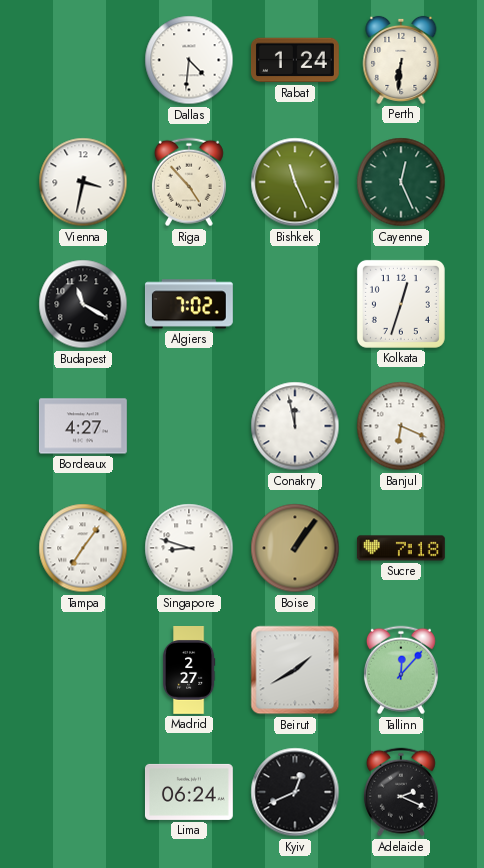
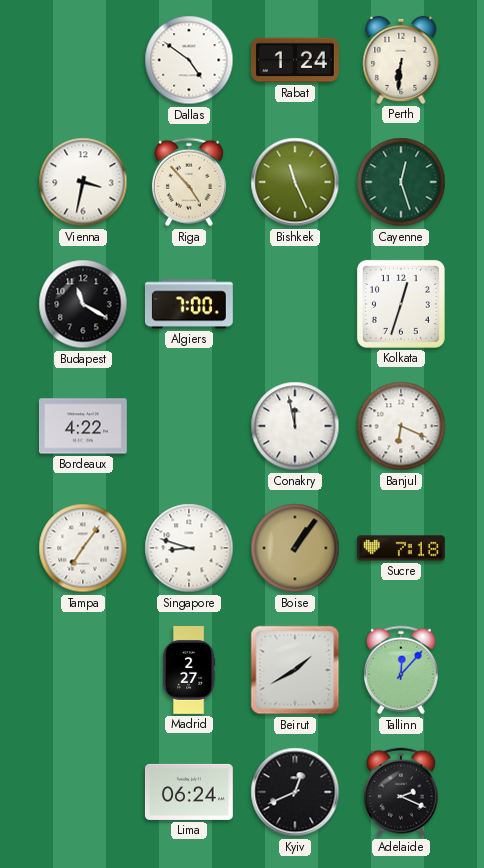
Dallas: 4:31 -> 4:51 (189, 60)
Cayenne: 12:26 -> 12:27 (401, 182)
Algiers: 7:02 -> 7:00 (189, 304)
Bordeaux: 4:27 -> 4:22 (83, 426)
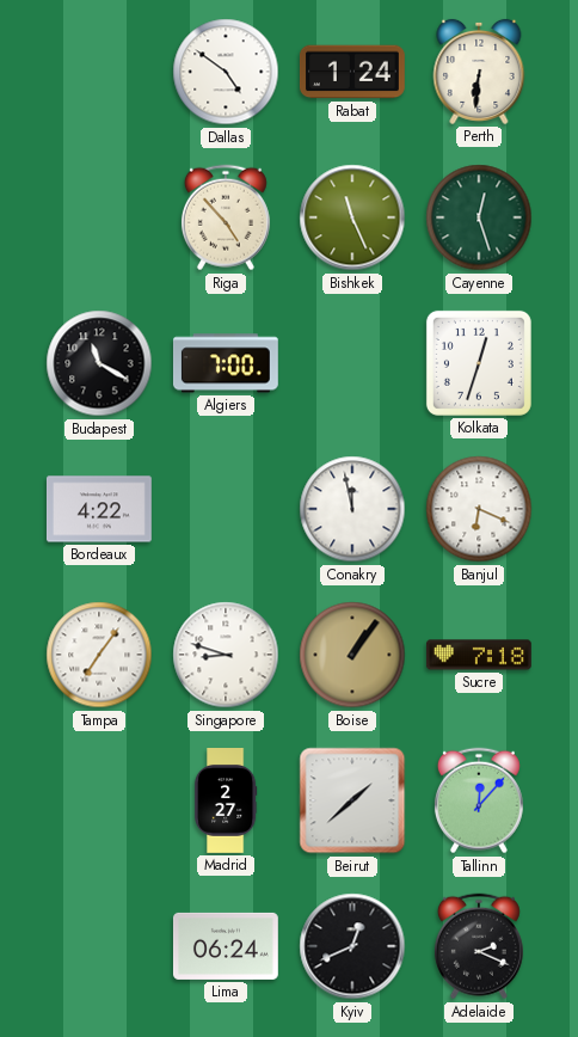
Vienna: 3:32 -> none (83, 182)
Beirut: 1:40 -> 1:38 (352, 800)
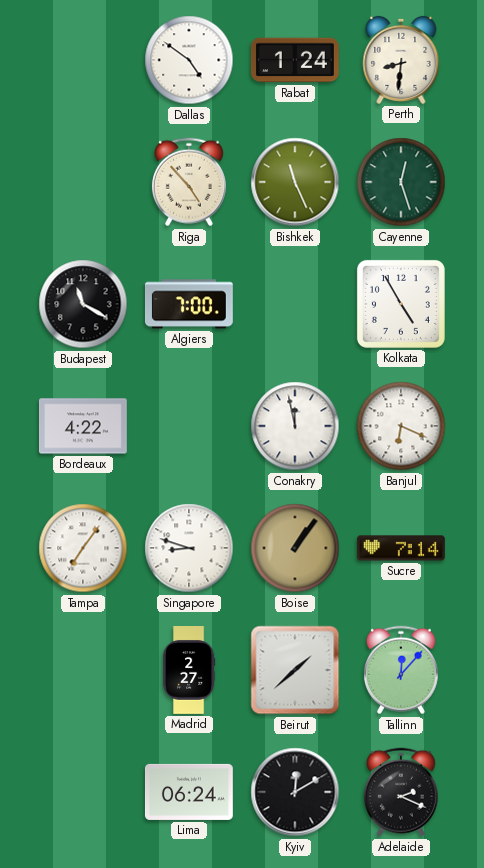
Perth: 6:31 -> 8:31 (401, 60)
Kolkata: 12:33 -> 4:55 (401, 304)
Sucre: 7:18 -> 7:14 (401, 548)
Kyiv: 12:41 -> 12:10 (295, 792)
